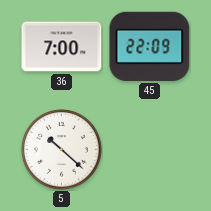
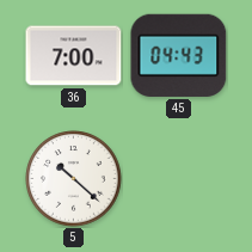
45: 22:09 -> 04:43 (179, 55)
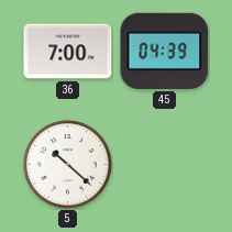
45: 04:43 -> 04:39 (165, 51)
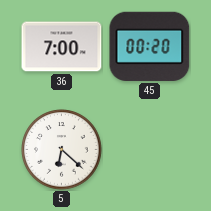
45: 04:39 -> 00:20 (150, 46)
5: 10:22 -> 6:22 (62, 150)
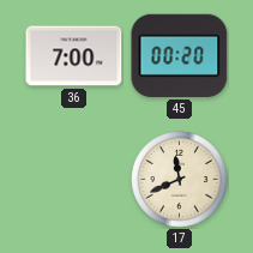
5: 6:22 -> none (62, 150)
17: none -> 11:41 (180, 180)
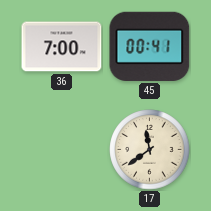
45: 00:20 -> 00:41 (150, 46)
17: 11:41 -> 11:39 (150, 150)
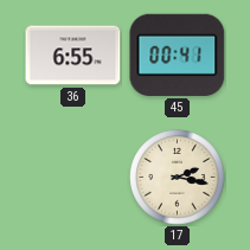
36: 7:00 -> 6:55 (73, 56)
17: 11:39 -> 2:17 (178, 178)
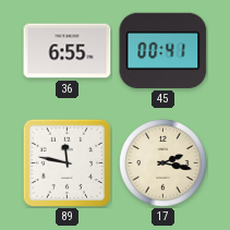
89: none -> 11:47 (66, 162)
